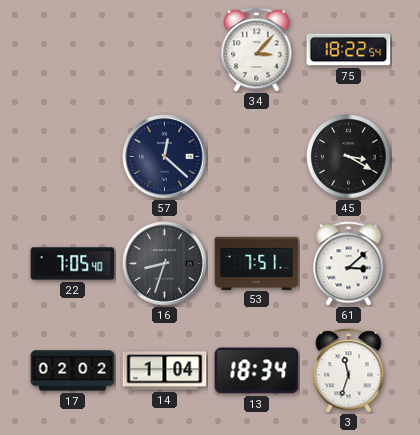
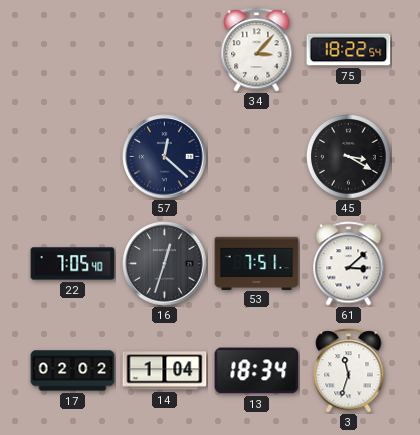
16: 8:33 -> 12:33 (165, 264)
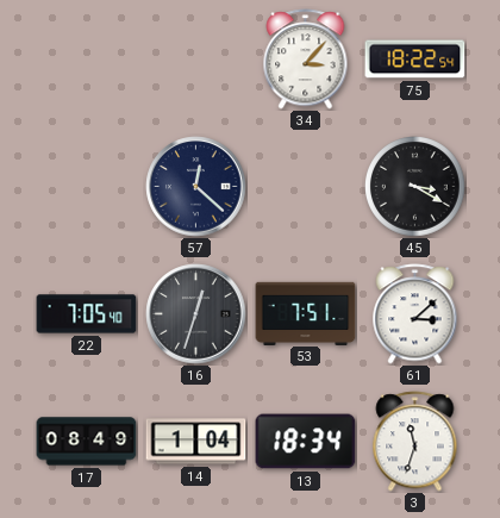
17: 02:02 -> 08:49 (87, 442)
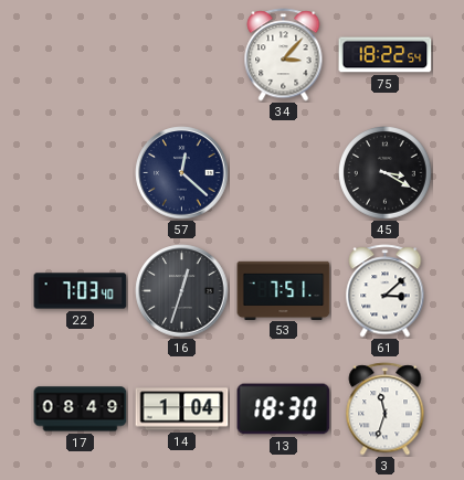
22: 7:05 -> 7:03 (81, 291)
13: 18:34 -> 18:30 (284, 409)
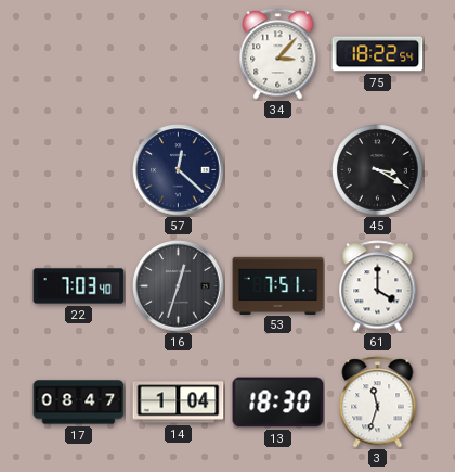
61: 3:08 -> 4:00 (378, 286)
17: 08:49 -> 08:47 (79, 403)
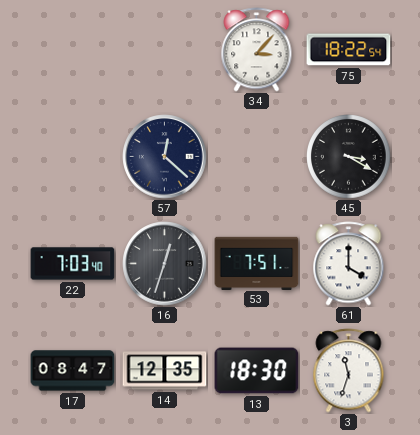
14: 1:04 -> 12:35 (165, 371)
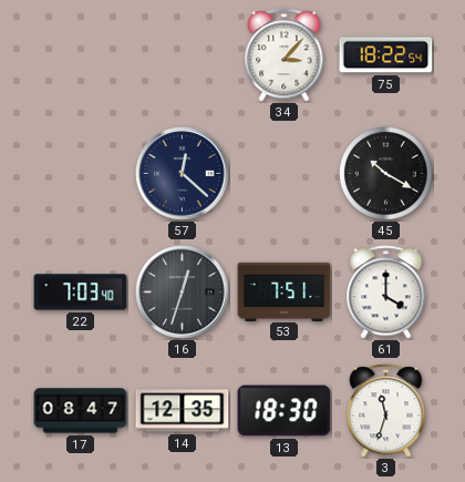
45: 3:20 -> 10:20 (386, 174)
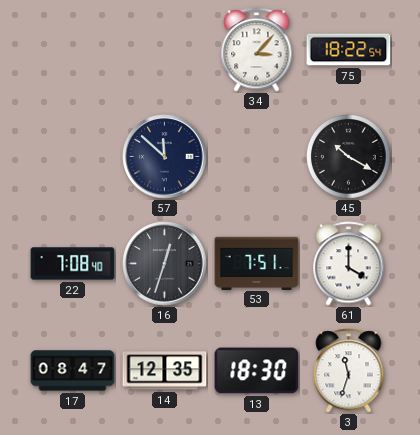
57: 12:22 -> 11:52 (165, 157)
22: 7:03 -> 7:08 (73, 264)
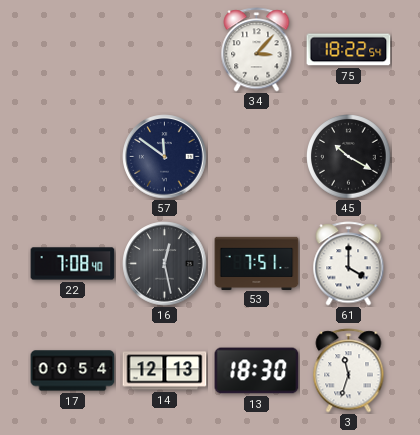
57: 11:52 -> 11:51 (165, 157)
16: 12:33 -> 12:28 (165, 264)
17: 08:47 -> 00:54 (73, 371)
14: 12:35 -> 12:13 (165, 371)
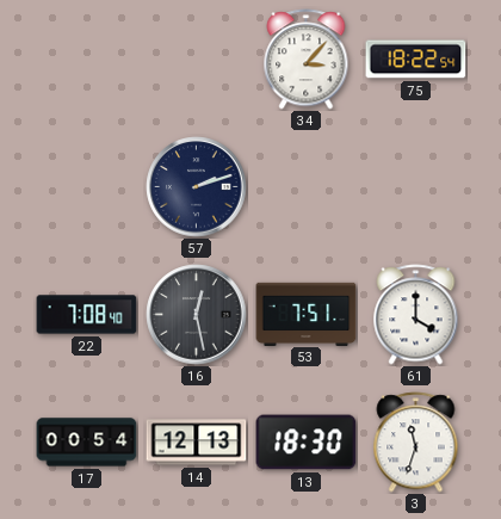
57: 11:51 -> 2:12 (197, 187)
45: 10:20 -> none (349, 157)
